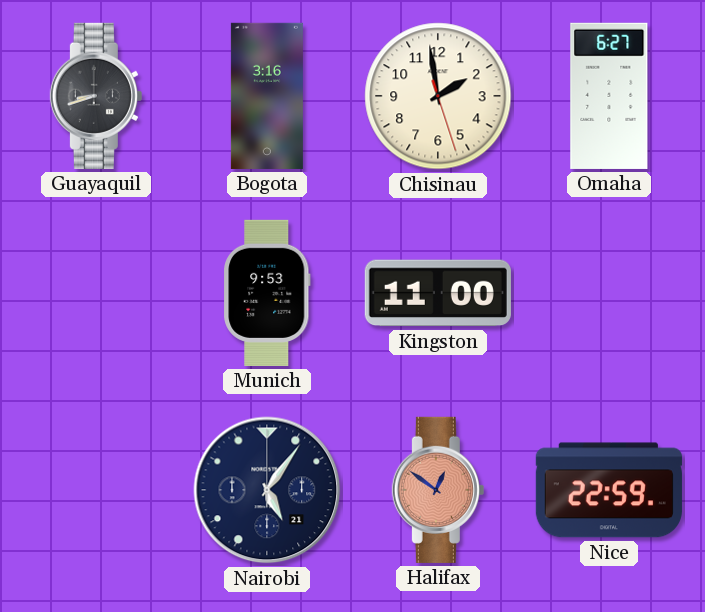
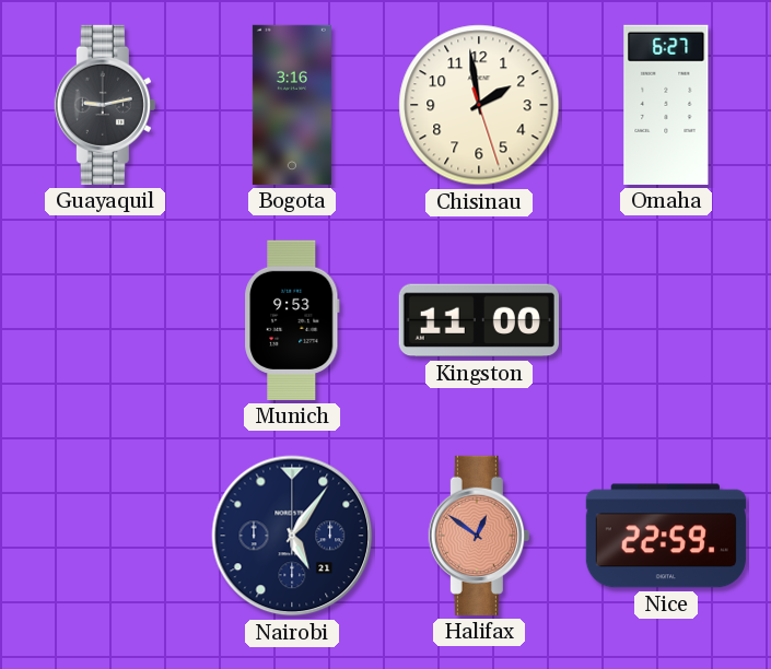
Guayaquil: 8:42 -> 9:13 (105, 105)
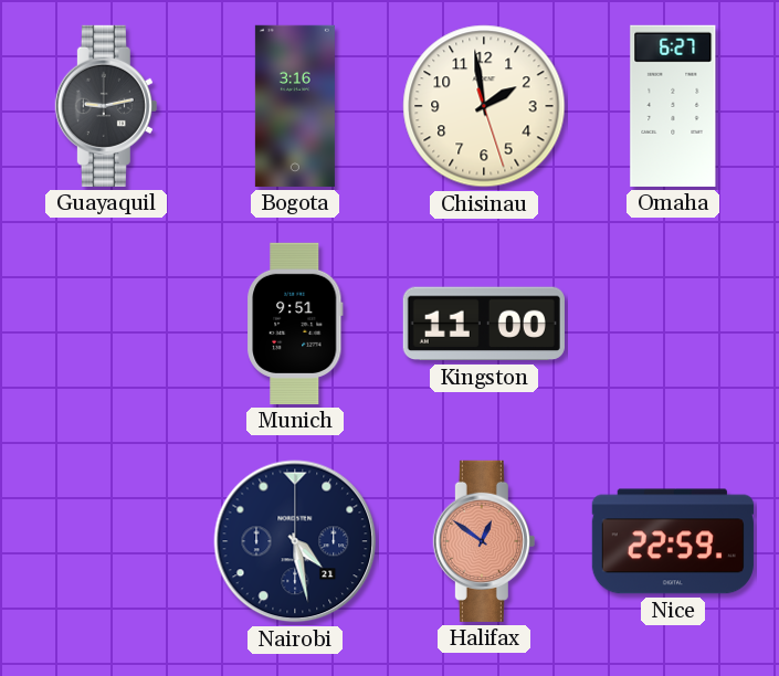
Munich: 9:53 -> 9:51 (295, 324)
Nairobi: 5:06 -> 4:28 (295, 541)
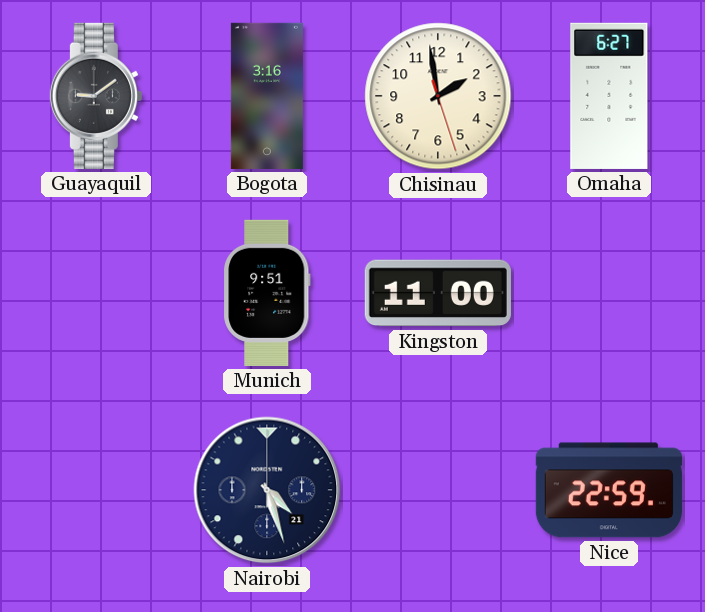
Guayaquil: 9:13 -> 9:09 (96, 96)
Nairobi: 4:28 -> 4:27 (267, 490)
Halifax: 12:51 -> none (484, 541)
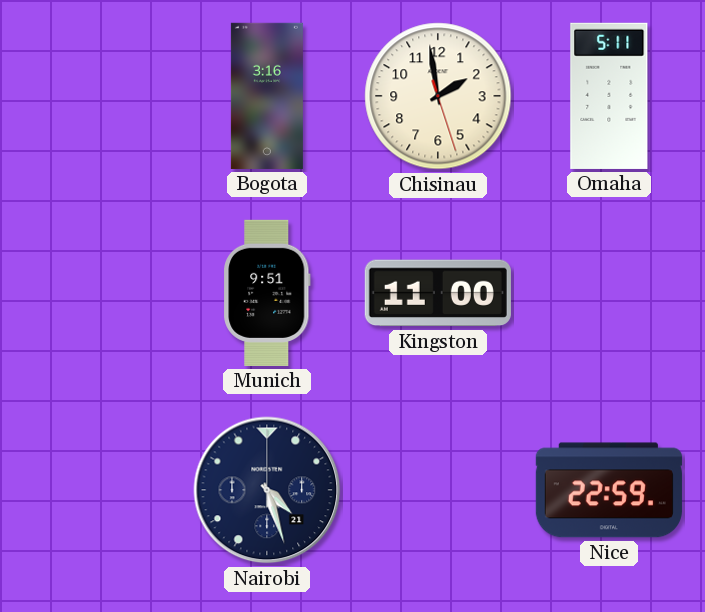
Guayaquil: 9:09 -> none (96, 96)
Omaha: 6:27 -> 5:11 (609, 96)
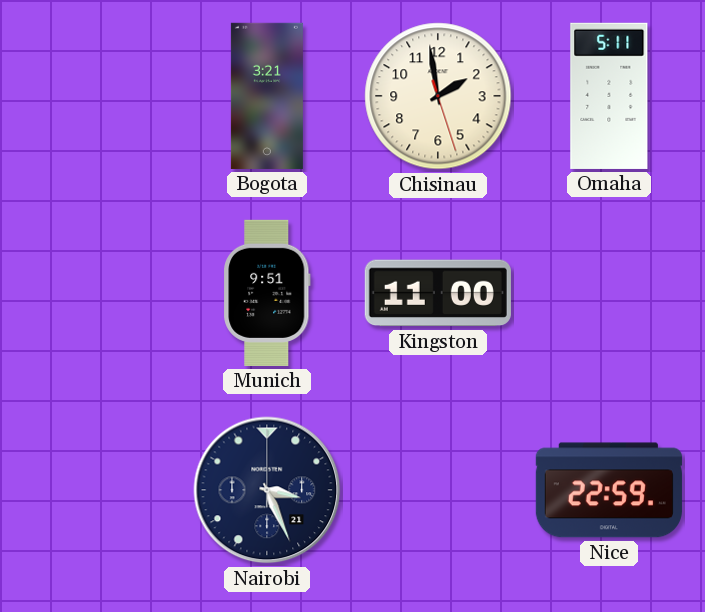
Bogota: 3:16 -> 3:21 (267, 96)
Nairobi: 4:27 -> 3:26 (267, 490)
